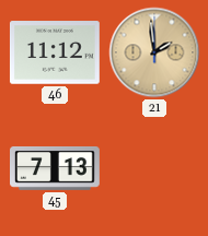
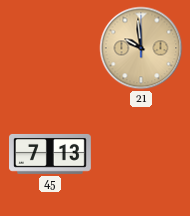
46: 11:12 -> none (55, 52)
21: 1:59 -> 9:59 (141, 48)
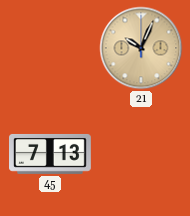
21: 9:59 -> 10:04 (141, 48)
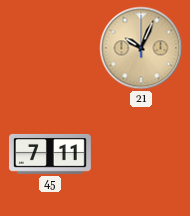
45: 7:13 -> 7:11 (51, 154)
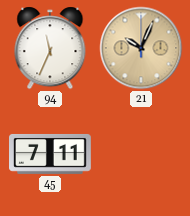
94: none -> 11:34 (50, 48)
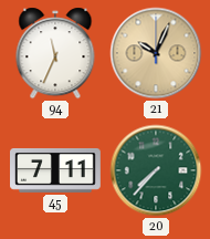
20: none -> 7:37 (156, 170)
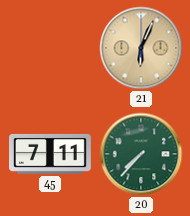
94: 11:34 -> none (55, 53)
21: 10:04 -> 6:04 (141, 48)
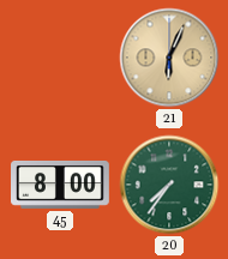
45: 7:11 -> 8:00 (61, 185)
20: 7:37 -> 7:36 (169, 185)
